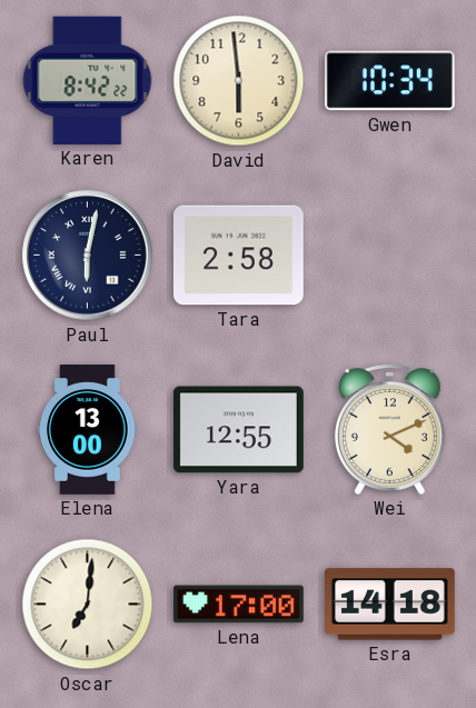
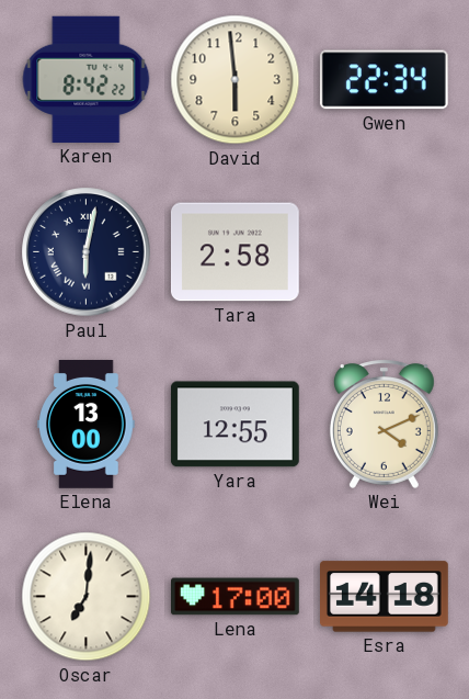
Gwen: 10:34 -> 22:34 (384, 80)
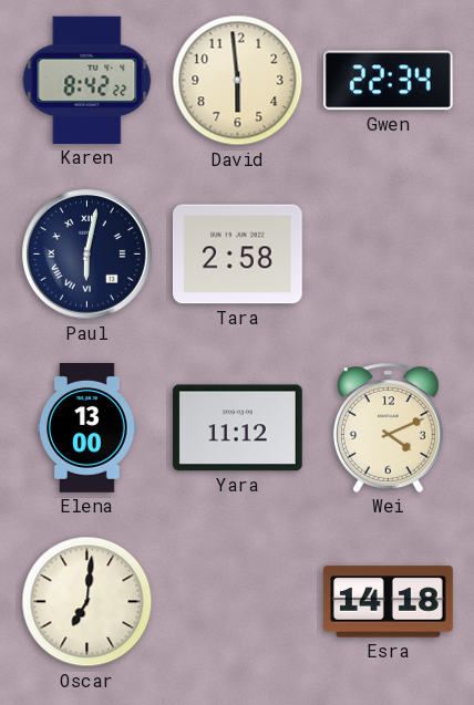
Yara: 12:55 -> 11:12 (237, 428)
Lena: 17:00 -> none (236, 597)
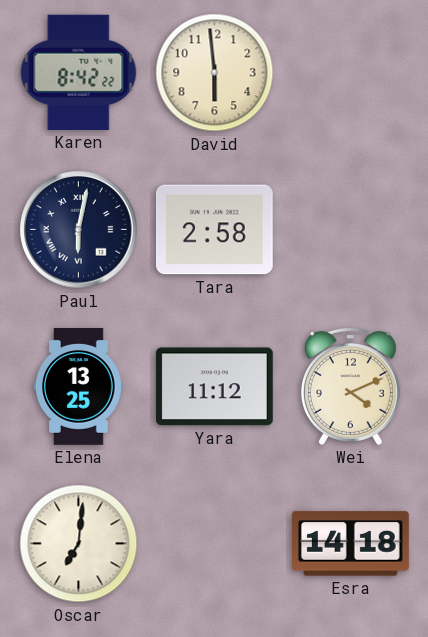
Gwen: 22:34 -> none (388, 81)
Elena: 13:00 -> 13:25 (79, 387)
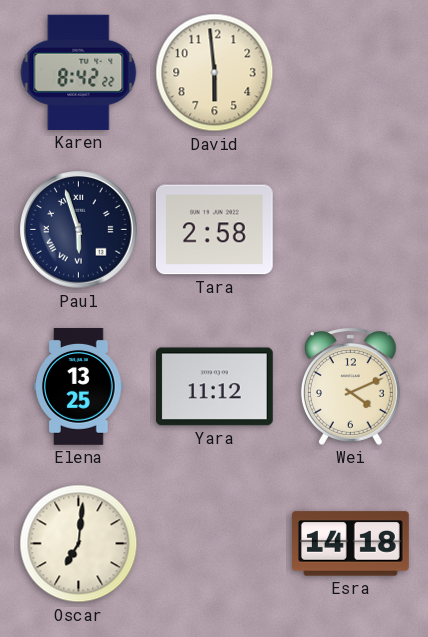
Paul: 6:02 -> 5:57 (79, 230)
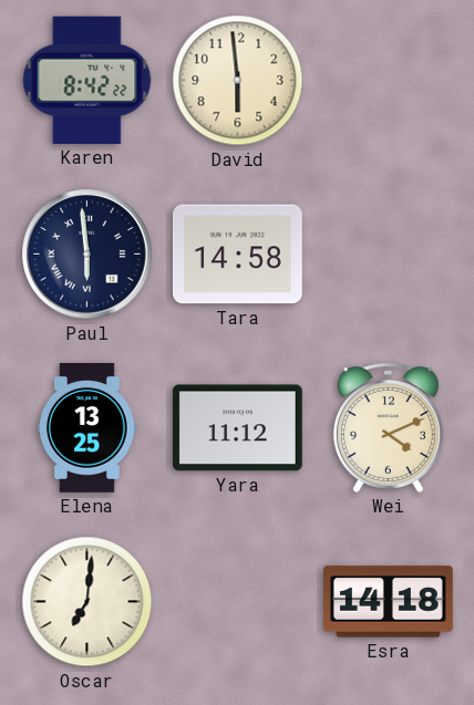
Paul: 5:57 -> 5:59 (87, 255)
Tara: 2:58 -> 14:58 (237, 255)
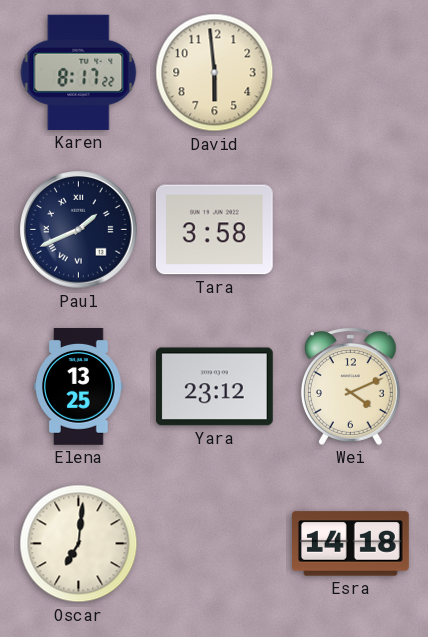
Karen: 8:42 -> 8:17 (79, 72)
Paul: 5:59 -> 1:41 (79, 230)
Tara: 14:58 -> 3:58 (214, 230)
Yara: 11:12 -> 23:12 (214, 387)
